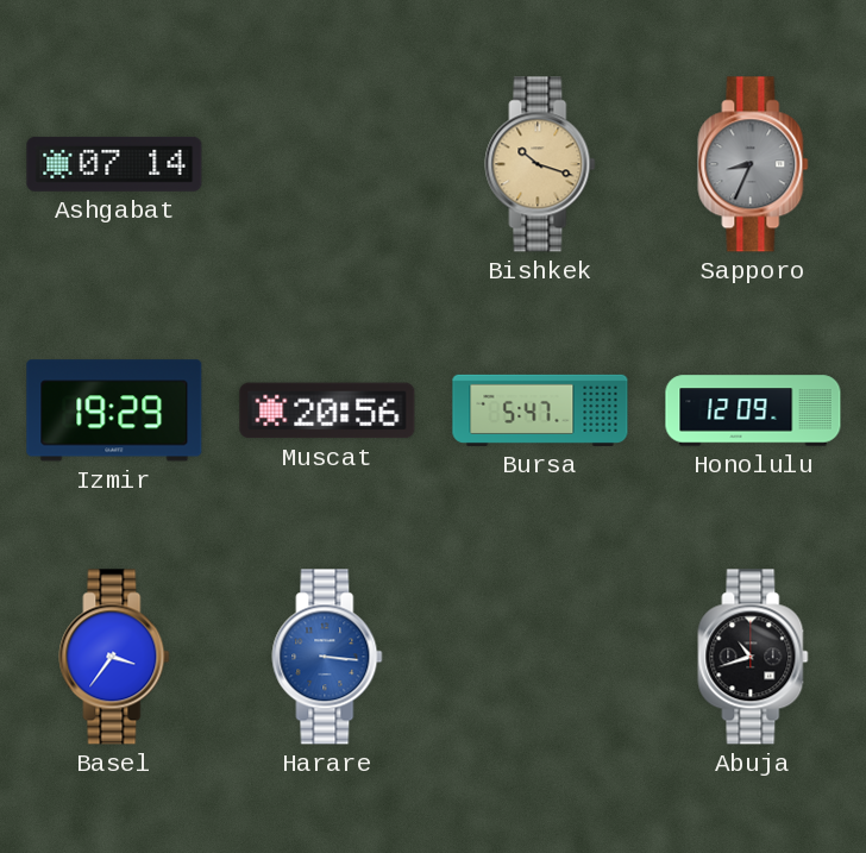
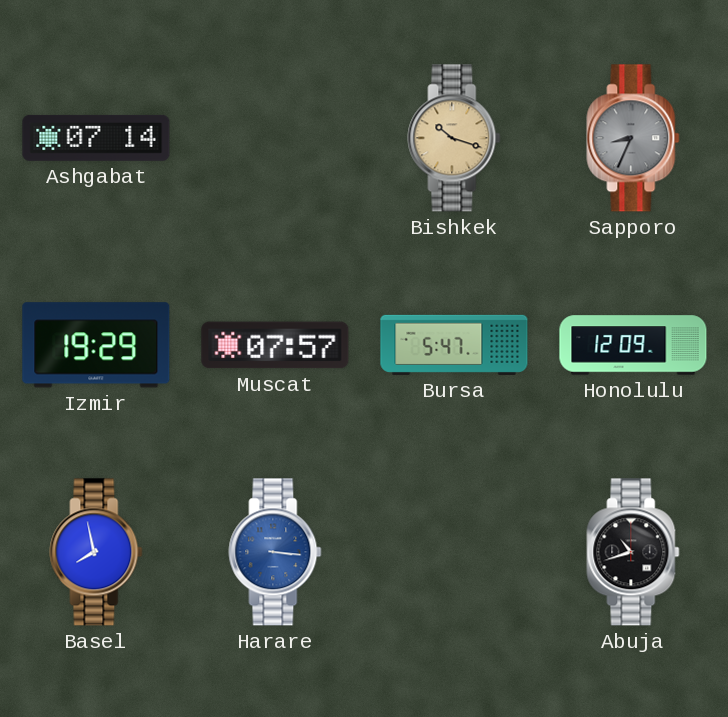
Muscat: 20:56 -> 07:57 (275, 345)
Basel: 3:36 -> 7:58 (96, 552)
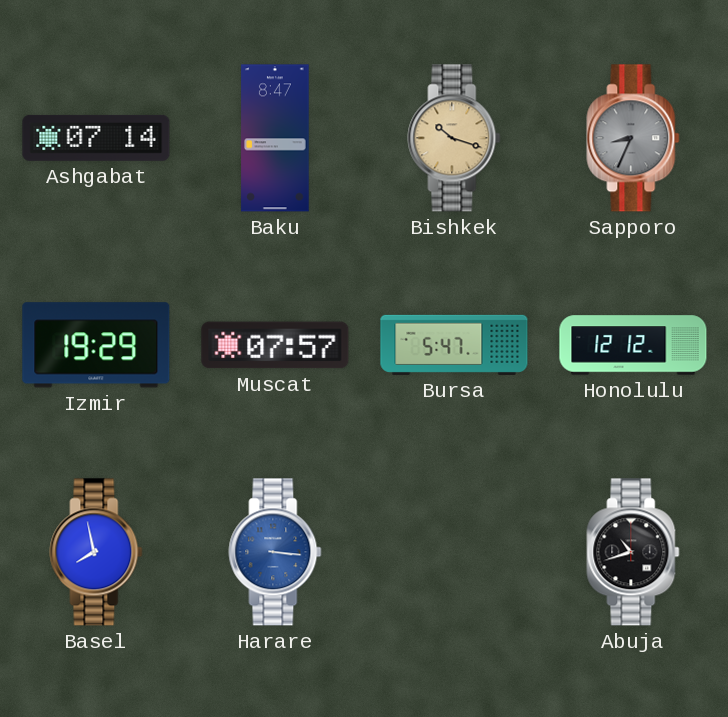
Baku: none -> 8:47 (275, 138)
Honolulu: 12:09 -> 12:12 (633, 345)
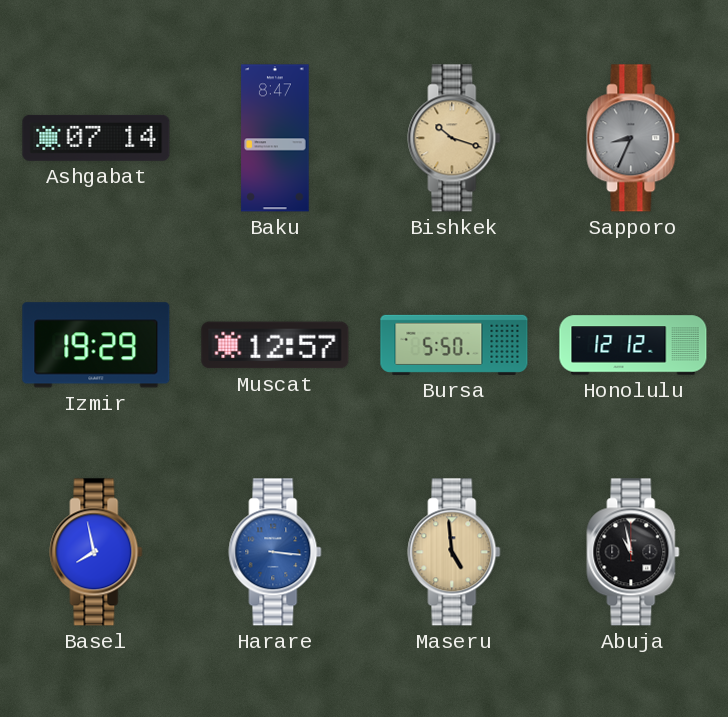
Muscat: 07:57 -> 12:57 (275, 345)
Bursa: 5:47 -> 5:50 (454, 345)
Maseru: none -> 4:59 (454, 552)
Abuja: 10:42 -> 10:58 (633, 552)
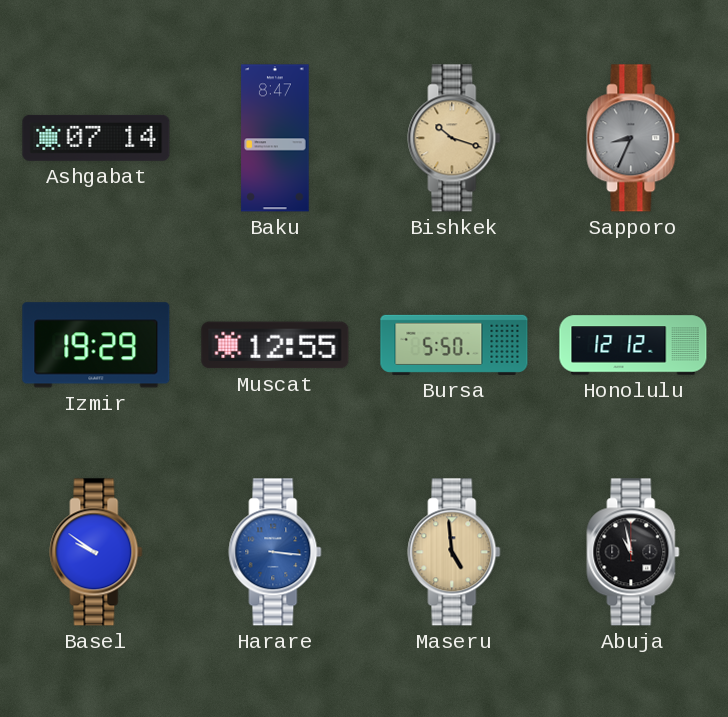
Muscat: 12:57 -> 12:55 (275, 345)
Basel: 7:58 -> 9:51 (96, 552)
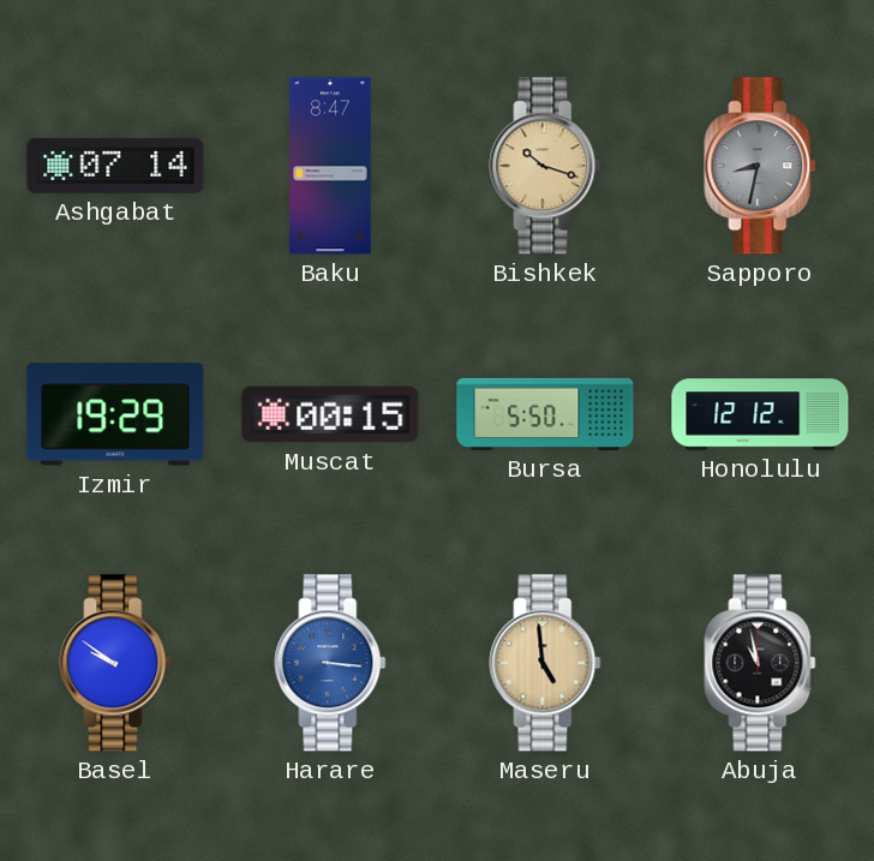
Sapporo: 8:34 -> 8:32 (760, 166)
Muscat: 12:55 -> 00:15 (330, 414)
